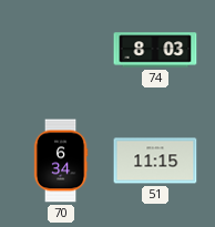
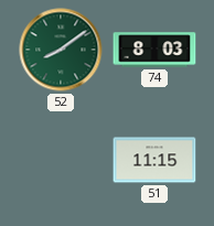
52: none -> 8:09 (61, 50)
70: 6:34 -> none (61, 161)
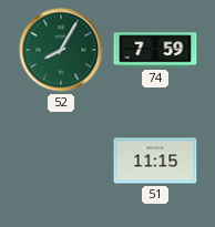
52: 8:09 -> 8:05 (61, 50)
74: 8:03 -> 7:59 (155, 50)
